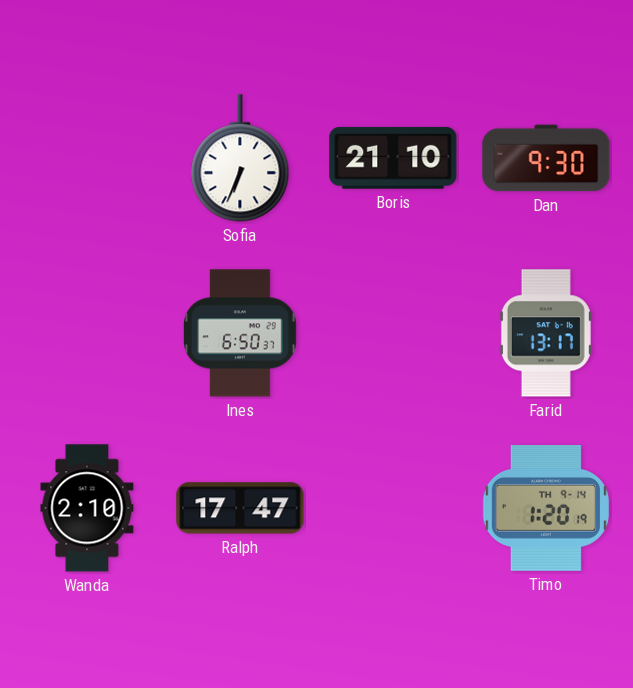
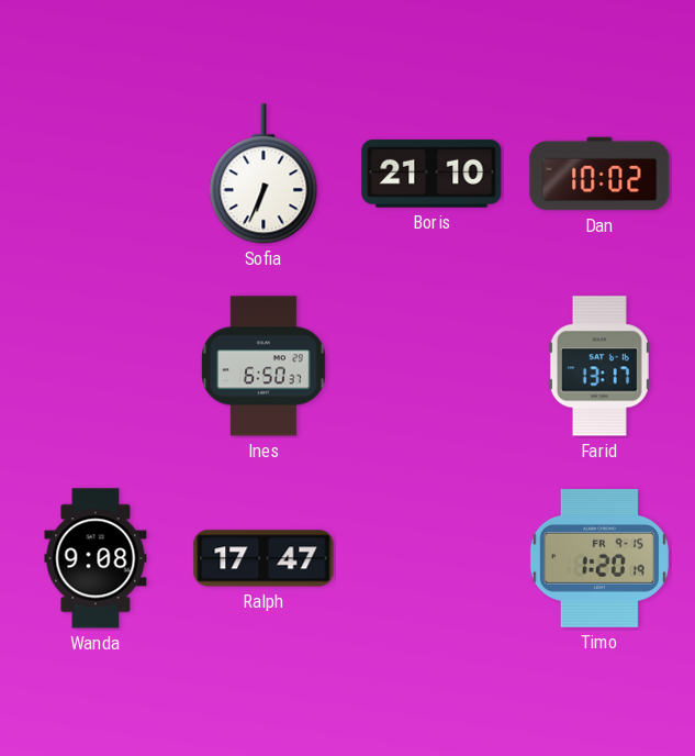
Dan: 9:30 -> 10:02 (599, 174)
Wanda: 2:10 -> 9:08 (96, 558)
Timo date: TH 9-14 -> FR 9-15 (599, 559)
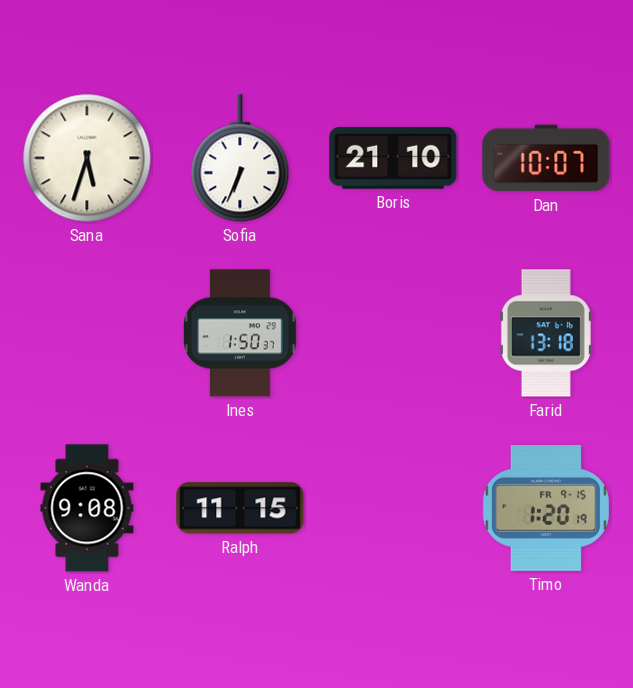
Sana: none -> 5:33 (87, 158)
Dan: 10:02 -> 10:07 (546, 158)
Ines: 6:50 -> 1:50 (241, 333)
Farid: 13:17 -> 13:18 (546, 333)
Ralph: 17:47 -> 11:15 (240, 508)
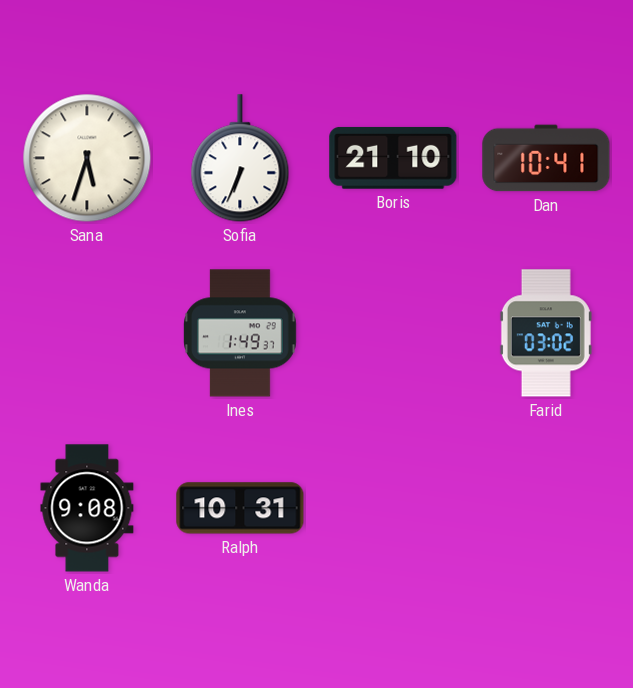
Dan: 10:07 -> 10:41 (546, 158)
Ines: 1:50 -> 1:49 (241, 333)
Farid: 13:18 -> 03:02 (546, 333)
Ralph: 11:15 -> 10:31 (240, 508)
Timo: 1:20 -> none (546, 509)
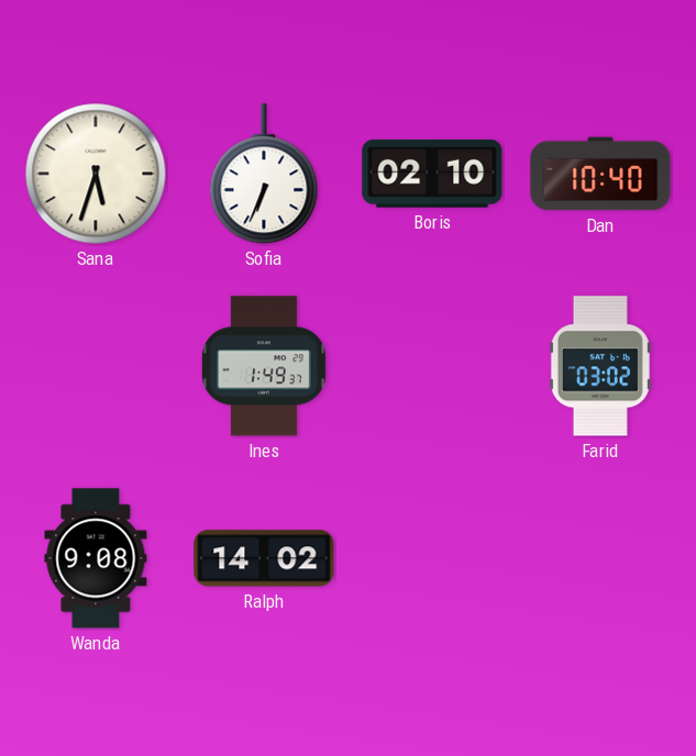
Boris: 21:10 -> 02:10 (432, 174)
Dan: 10:41 -> 10:40 (600, 174)
Ralph: 10:31 -> 14:02 (264, 558)
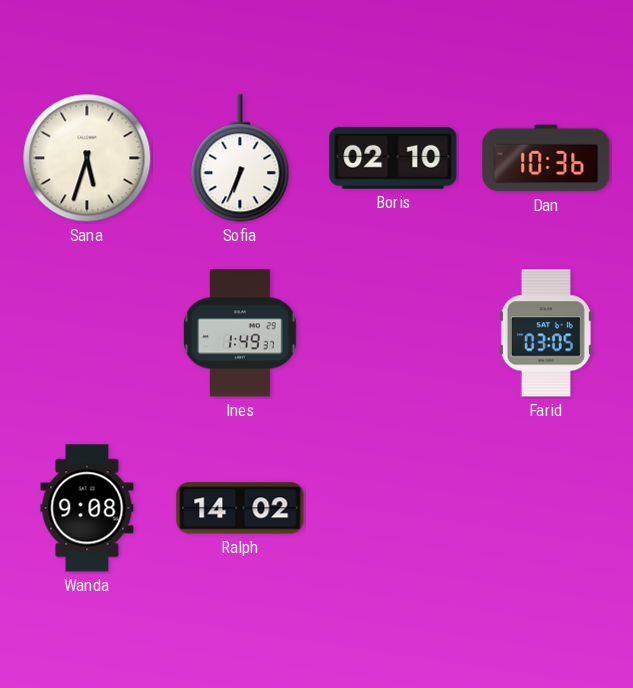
Dan: 10:40 -> 10:36 (546, 158)
Farid: 03:02 -> 03:05 (546, 333)
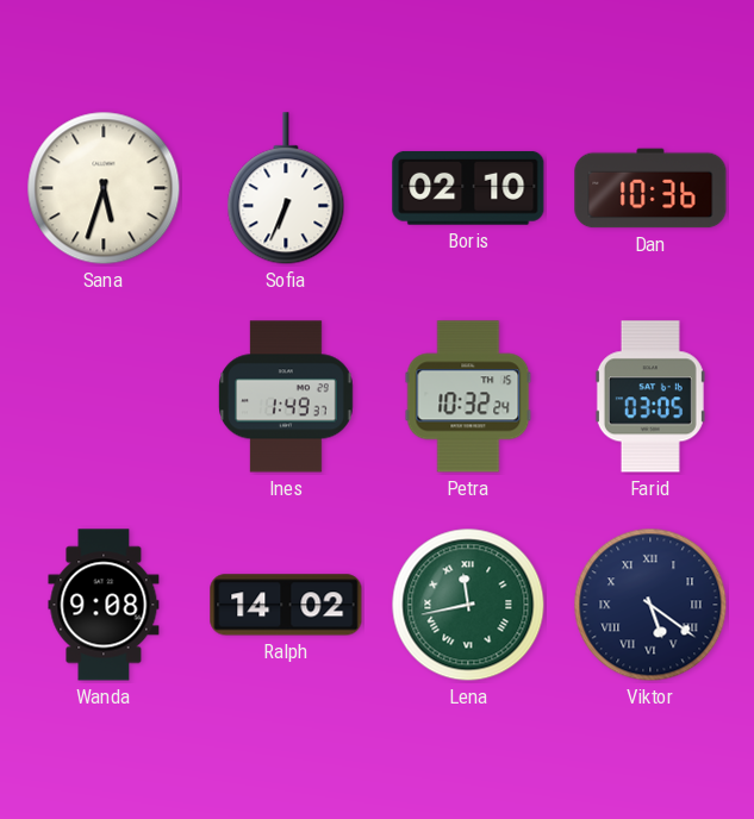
Petra: none -> 10:32 (468, 396)
Lena: none -> 11:43 (468, 605)
Viktor: none -> 5:21 (650, 605)
